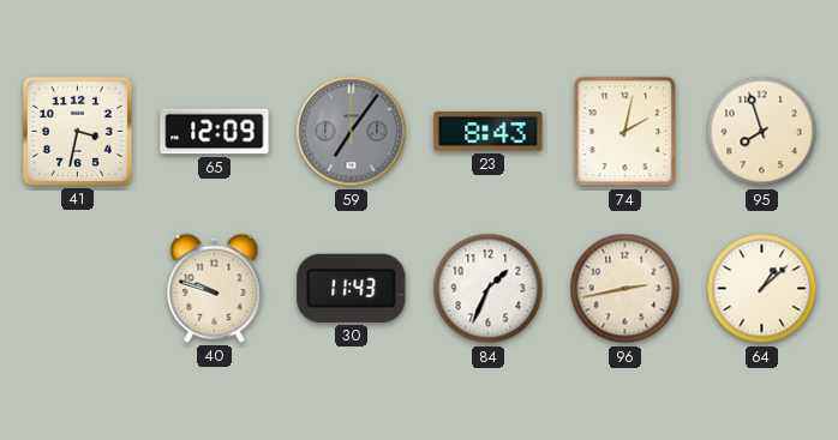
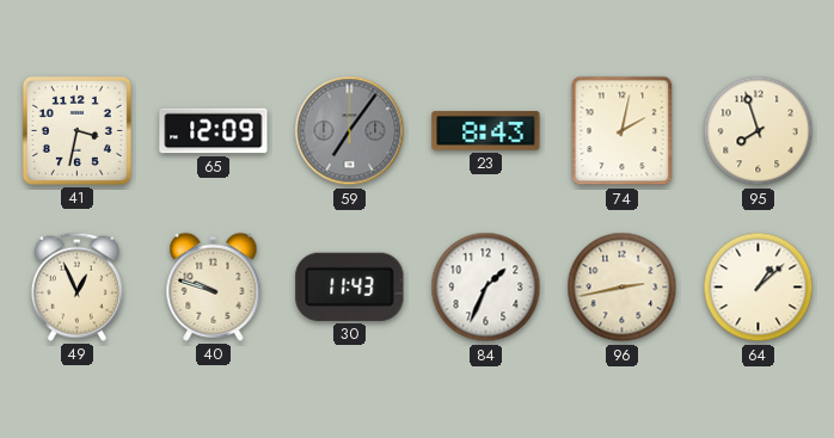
49: none -> 12:56 (76, 286)
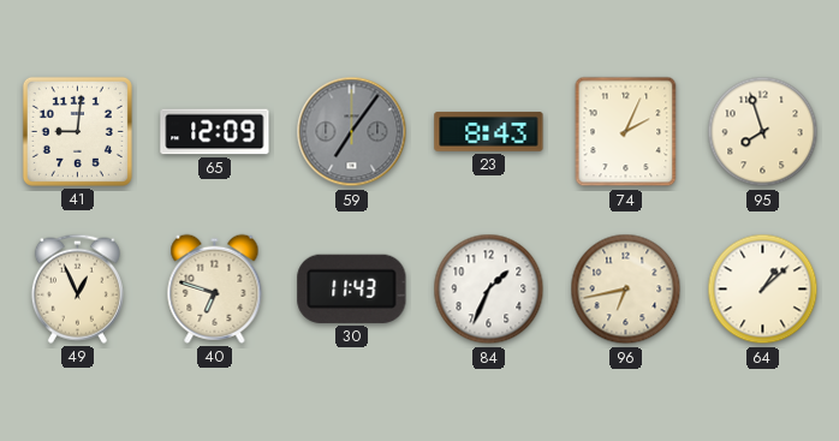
41: 3:32 -> 9:01 (77, 131)
74: 2:02 -> 2:04 (626, 132)
40: 9:48 -> 6:48 (215, 288)
96: 2:43 -> 6:43 (626, 290)
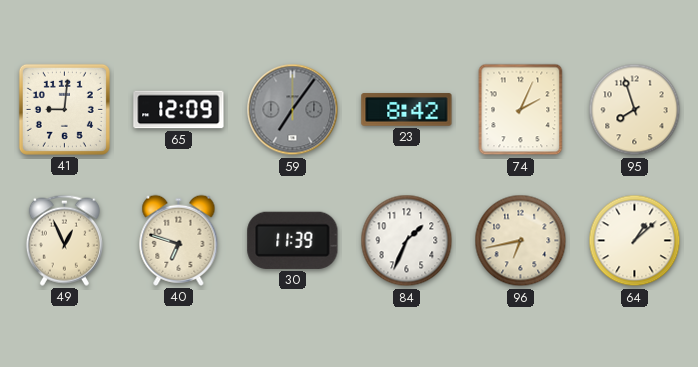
23: 8:43 -> 8:42 (407, 110)
30: 11:43 -> 11:39 (293, 240)
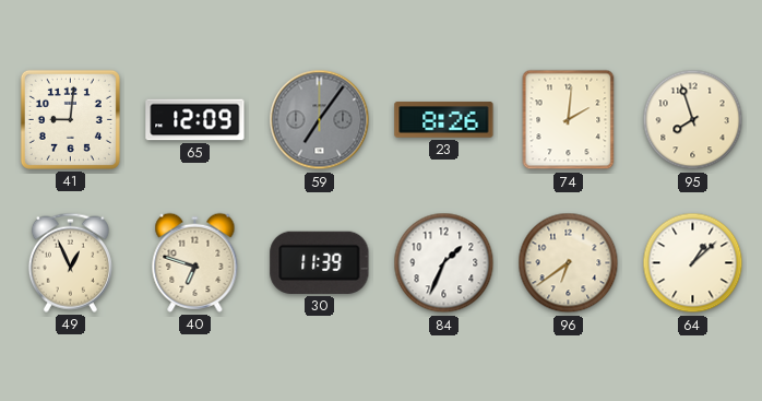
23: 8:42 -> 8:26 (444, 120)
74: 2:04 -> 2:01 (569, 120)
96: 6:43 -> 6:39 (569, 263)
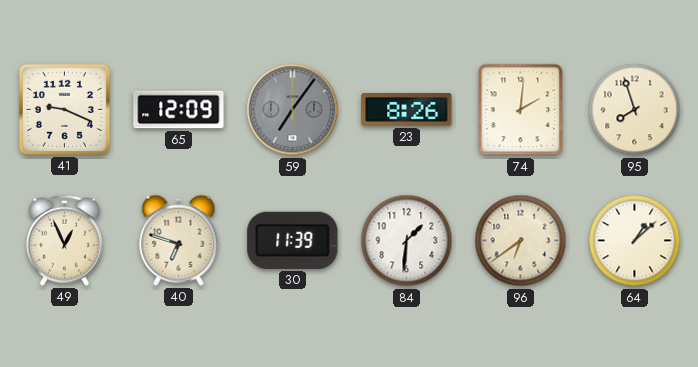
41: 9:01 -> 9:19 (64, 109)
84: 1:34 -> 1:31 (407, 241)
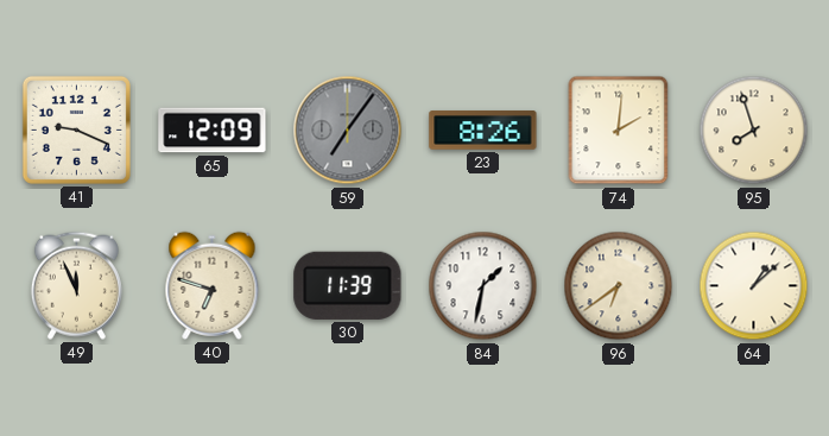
49: 12:56 -> 11:56 (76, 285)
84: 1:31 -> 1:32 (483, 286)
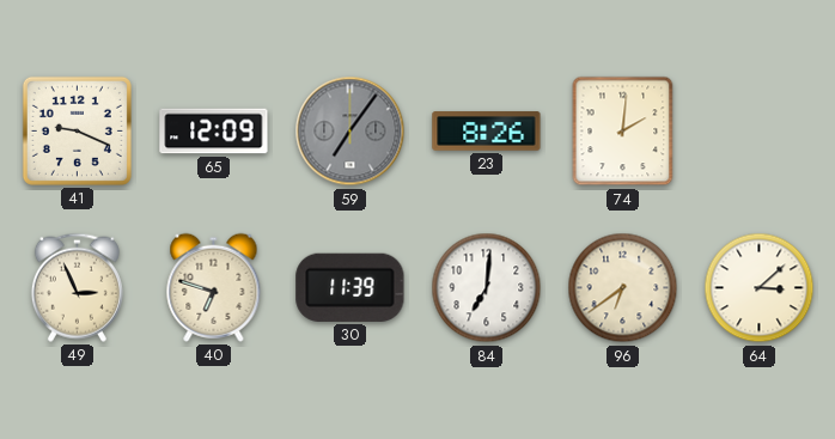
95: 7:57 -> none (754, 131)
49: 11:56 -> 2:56 (77, 287)
84: 1:32 -> 7:01 (487, 288)
64: 1:08 -> 3:08 (760, 288)
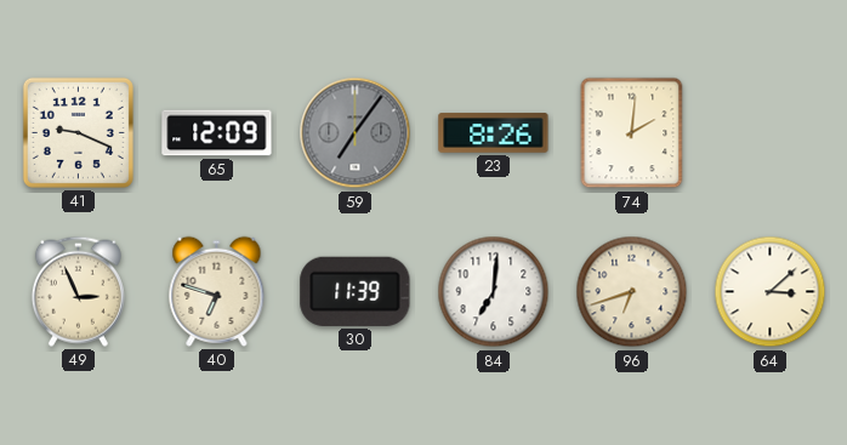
96: 6:39 -> 6:42 (632, 292)
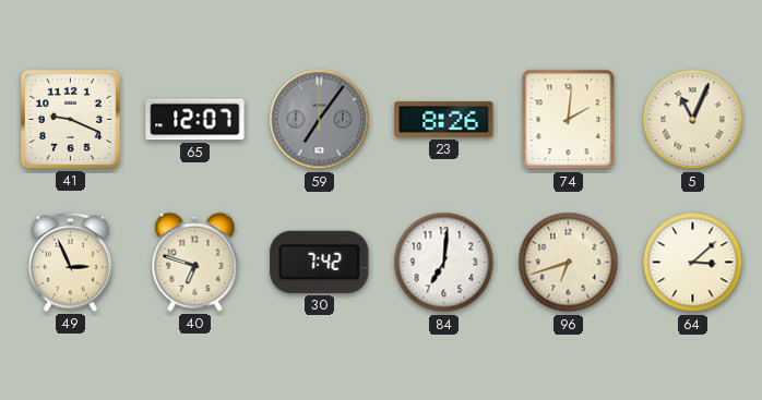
65: 12:09 -> 12:07 (195, 120)
5: none -> 11:04 (693, 120)
30: 11:39 -> 7:42 (320, 262)
